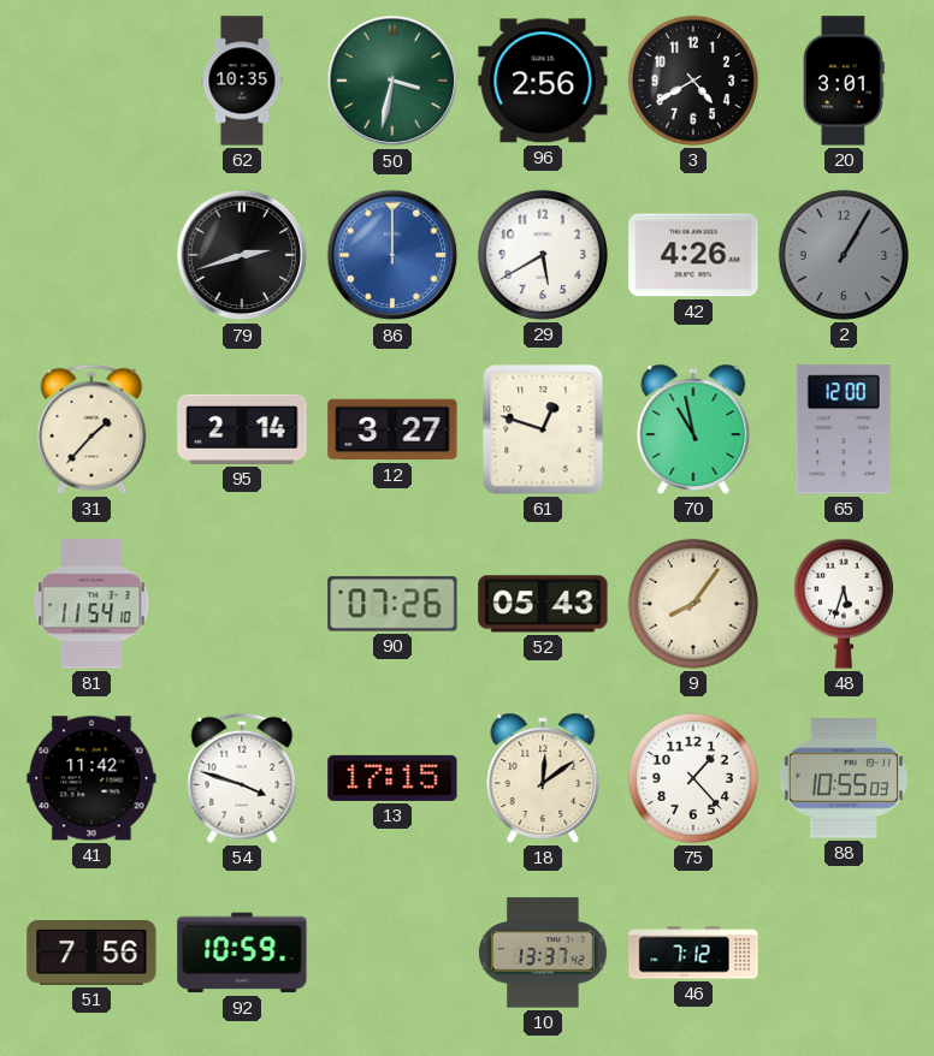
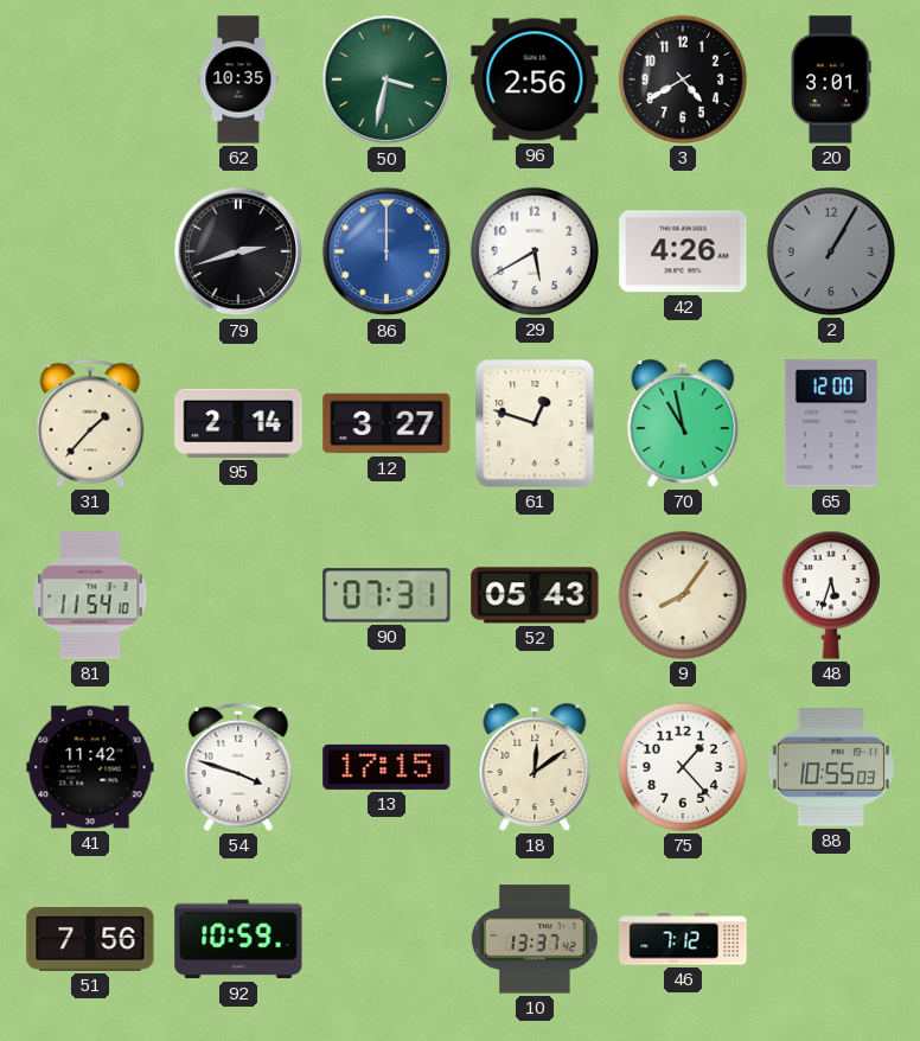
90: 07:26 -> 07:31 (386, 595)
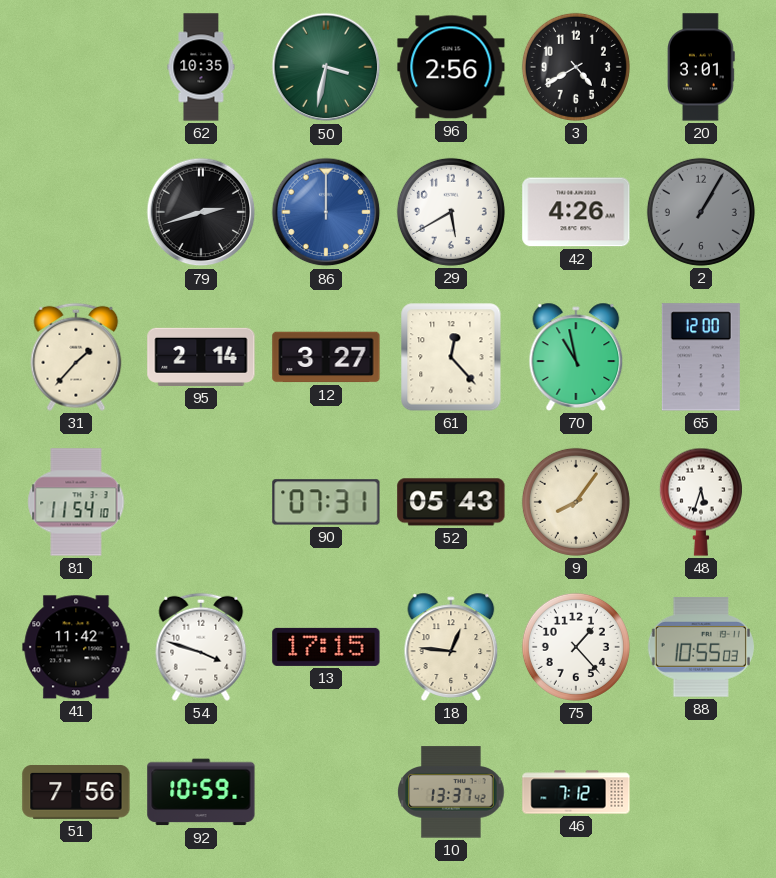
61: 12:48 -> 12:23 (451, 357)
18: 12:09 -> 12:46 (451, 647)
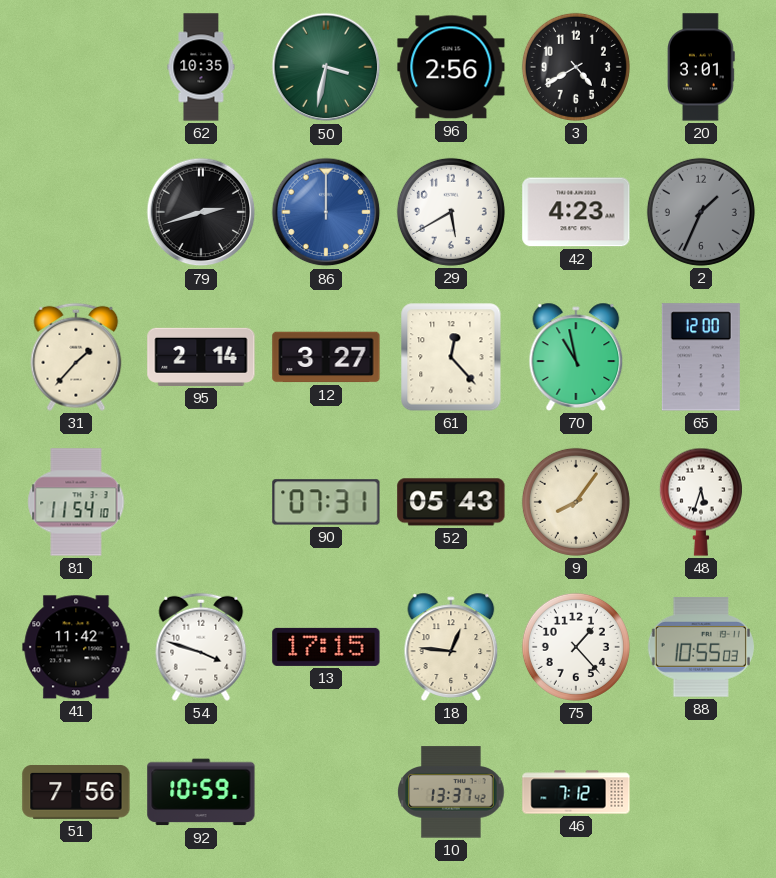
42: 4:26 -> 4:23 (576, 212)
2: 1:05 -> 1:34 (701, 212)
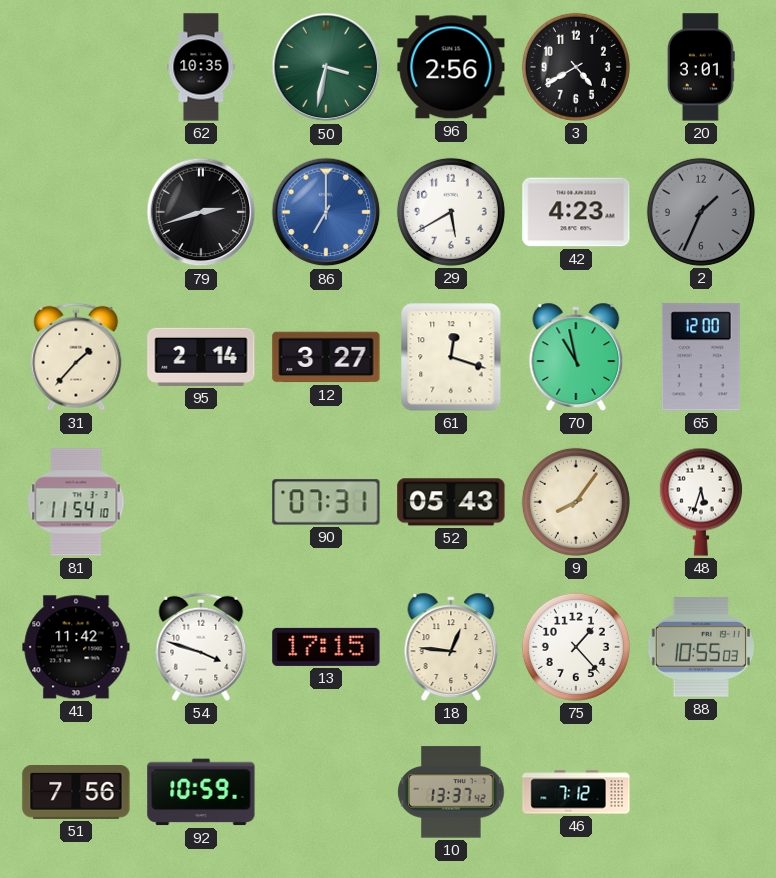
86: 12:00 -> 7:00 (326, 212)
61: 12:23 -> 12:18 (451, 357)
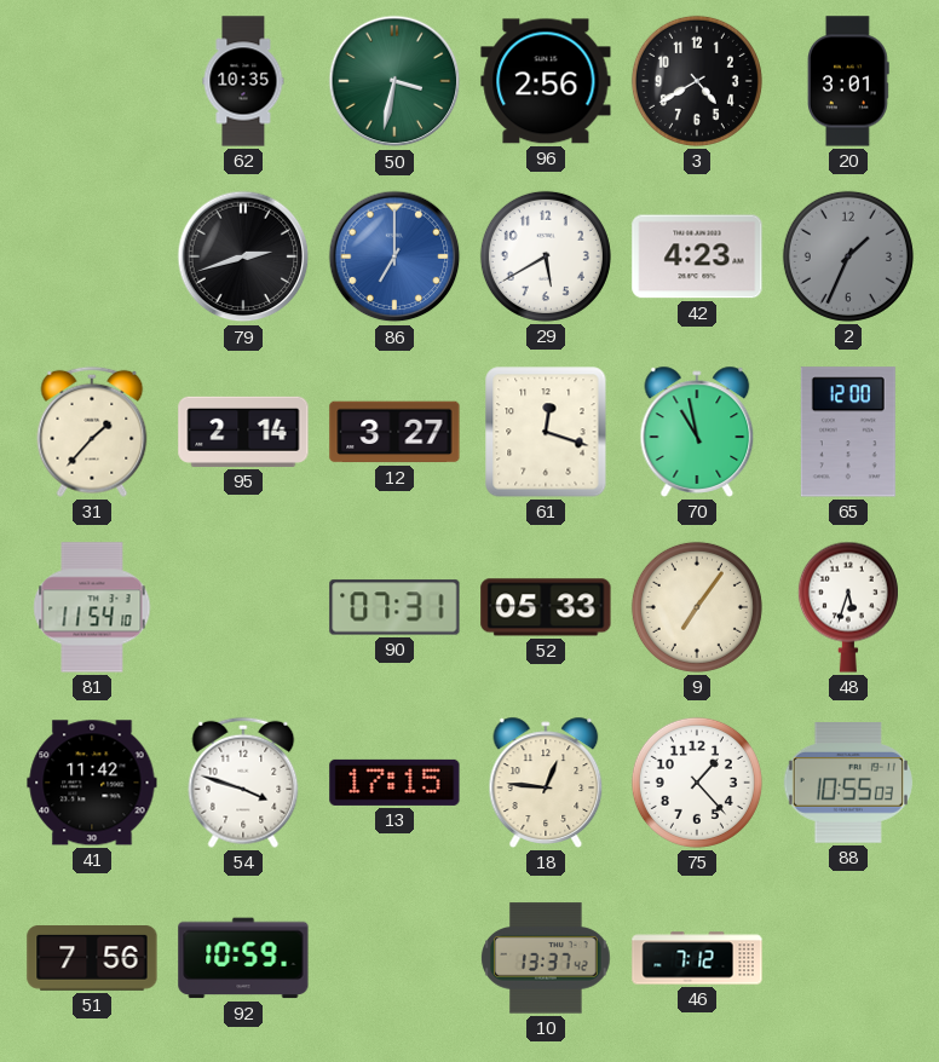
52: 05:43 -> 05:33 (546, 607)
9: 8:06 -> 7:06 (697, 607)
